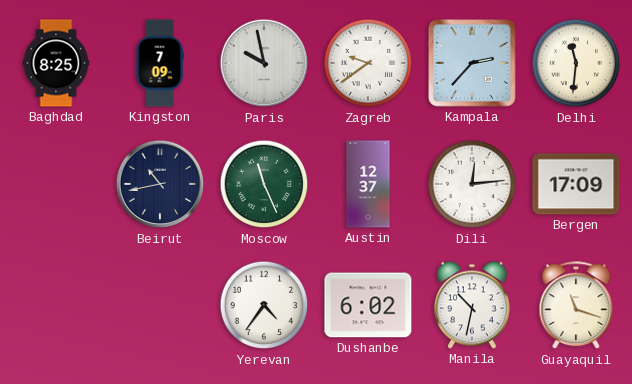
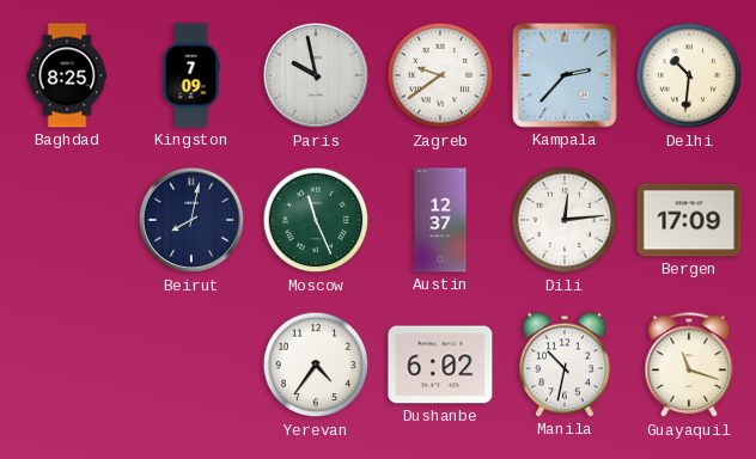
Delhi: 11:31 -> 10:31 (689, 75)
Beirut: 10:43 -> 8:02 (191, 220)
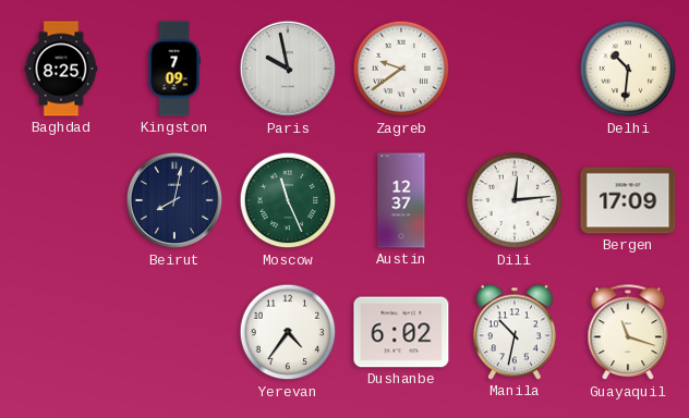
Kampala: 2:37 -> none (566, 76)
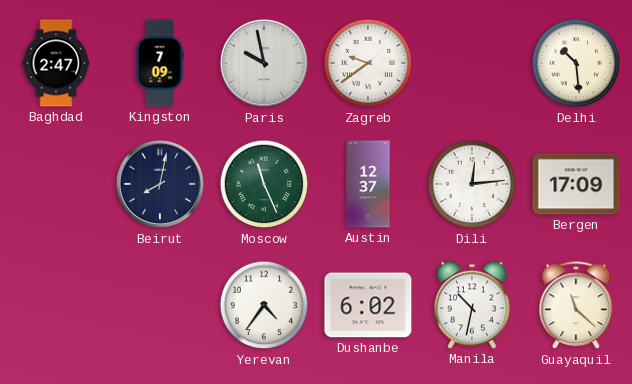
Baghdad: 8:25 -> 2:47 (56, 63)
Delhi: 10:31 -> 10:29 (576, 63)
Guayaquil: 11:18 -> 11:22 (576, 306)
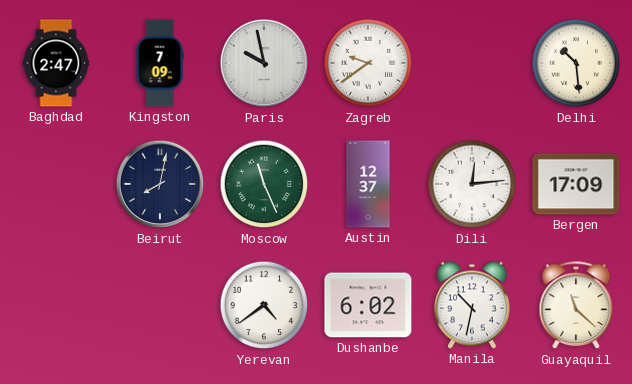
Yerevan: 4:36 -> 4:39 (264, 305)
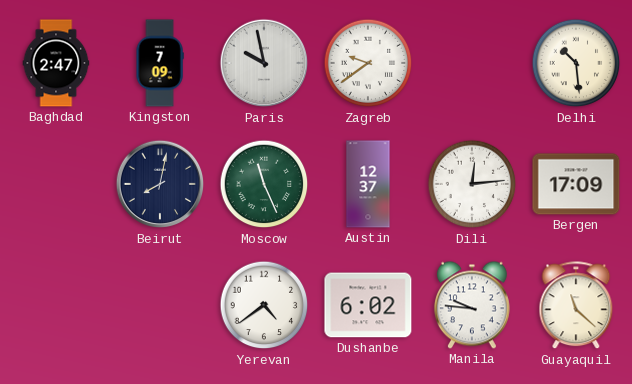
Manila: 10:32 -> 9:46 (472, 305)
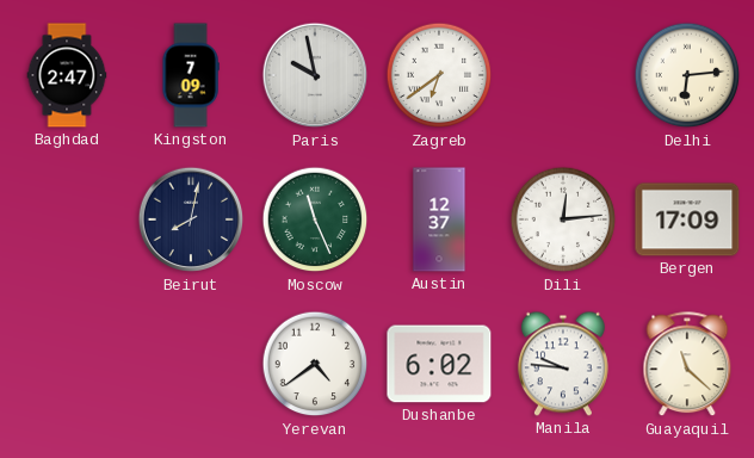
Zagreb: 9:39 -> 6:39 (439, 75)
Delhi: 10:29 -> 6:14 (687, 75)
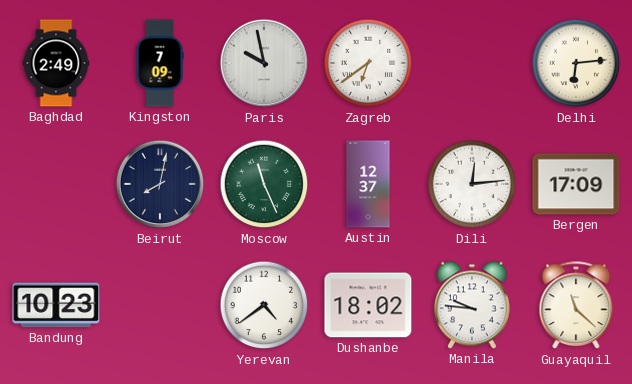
Baghdad: 2:47 -> 2:49 (56, 63)
Bandung: none -> 10:23 (56, 305)
Dushanbe: 6:02 -> 18:02 (368, 305)
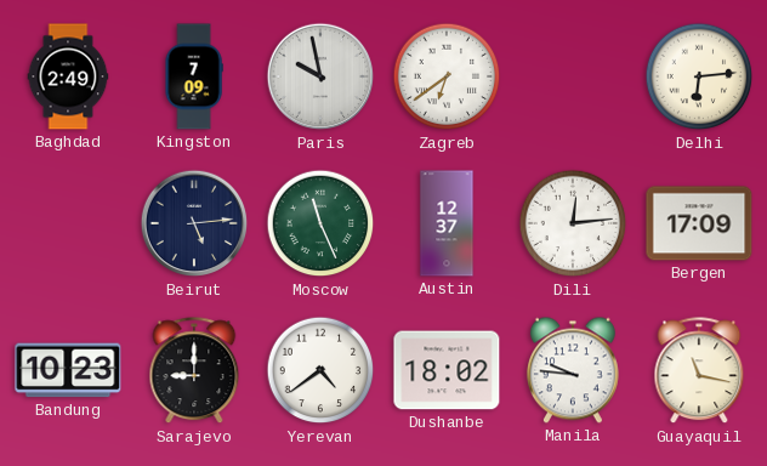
Beirut: 8:02 -> 5:14 (194, 223)
Sarajevo: none -> 9:00 (194, 371)
Guayaquil: 11:22 -> 11:17 (699, 371)
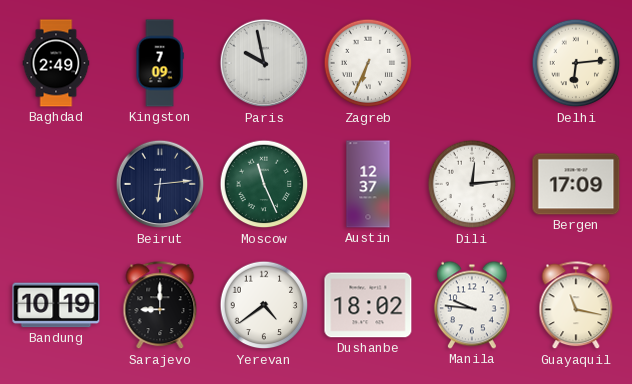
Zagreb: 6:39 -> 6:34 (368, 63)
Beirut: 5:14 -> 6:14 (160, 184)
Bandung: 10:23 -> 10:19 (56, 305)
